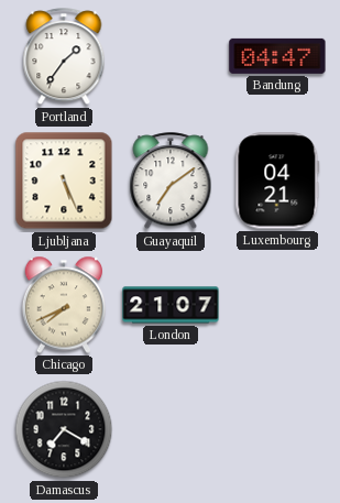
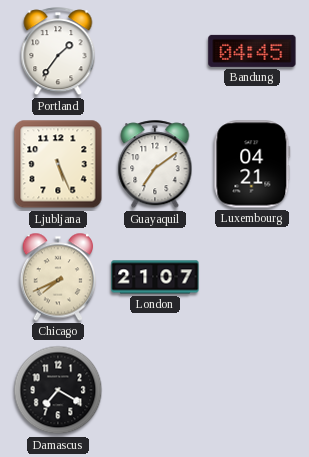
Bandung: 04:47 -> 04:45 (252, 51)
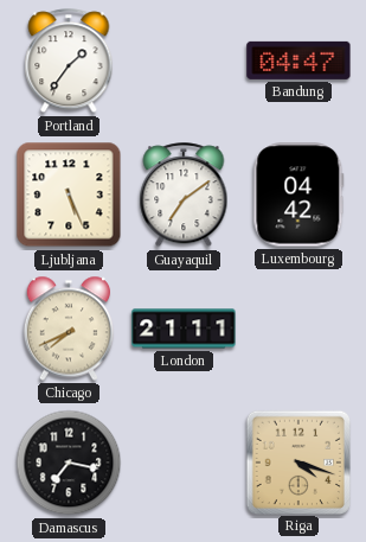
Bandung: 04:45 -> 04:47 (298, 60)
Luxembourg: 04:21 -> 04:42 (298, 195)
London: 21:07 -> 21:11 (184, 329)
Damascus: 7:20 -> 7:17 (69, 463)
Riga: none -> 4:18 (297, 461)
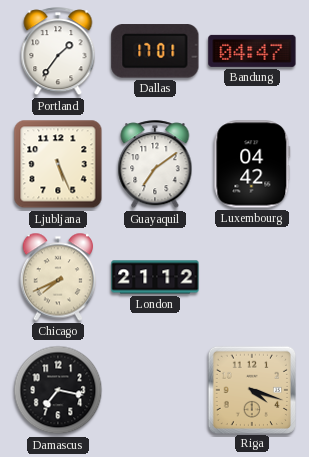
Dallas: none -> 17:01 (155, 51)
London: 21:11 -> 21:12 (155, 277)
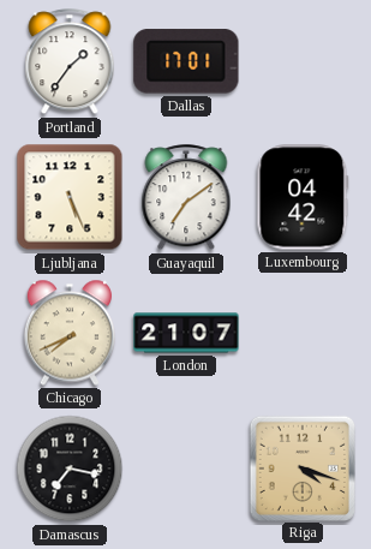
Bandung: 04:47 -> none (252, 51)
London: 21:12 -> 21:07 (186, 333)
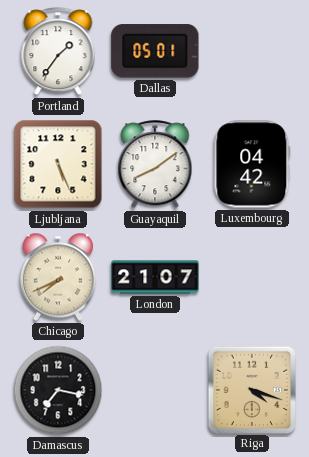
Dallas: 17:01 -> 05:01 (155, 51)
Guayaquil: 7:09 -> 8:09 (155, 165)
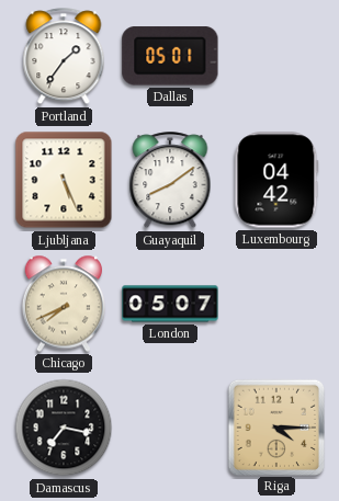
London: 21:07 -> 05:07 (170, 304)
Riga: 4:18 -> 4:15 (275, 426)
